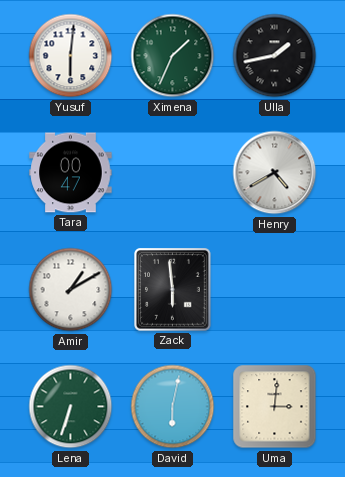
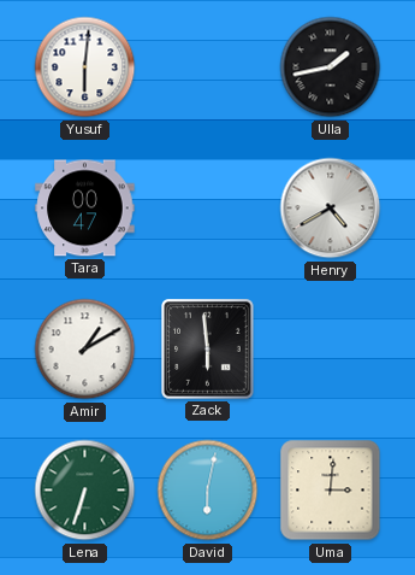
Ximena: 1:34 -> none (173, 56)
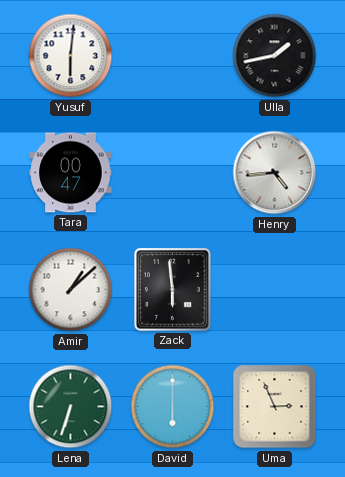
Henry: 4:40 -> 4:44 (275, 173)
Amir: 1:10 -> 1:08 (71, 290)
David: 6:02 -> 6:00 (173, 407)
Uma: 3:01 -> 2:56 (275, 407)
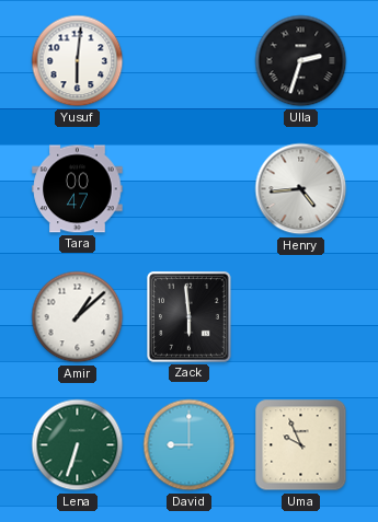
Ulla: 1:43 -> 2:33 (301, 61)
David: 6:00 -> 9:00 (190, 445)
Uma: 2:56 -> 9:56 (301, 445)
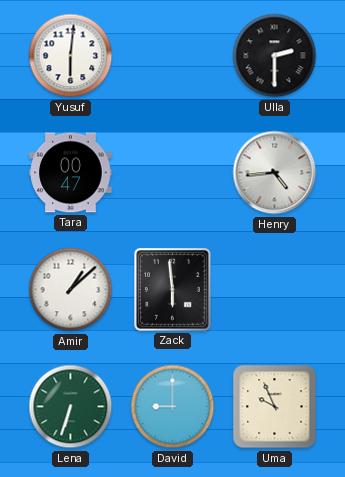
Ulla: 2:33 -> 2:30 (275, 56)
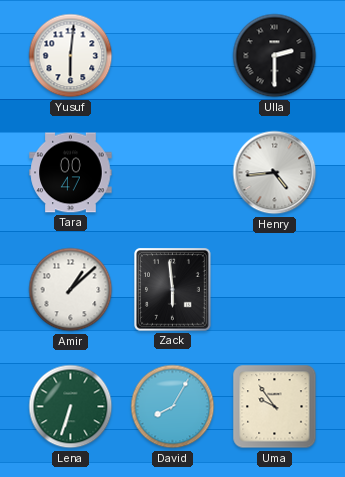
David: 9:00 -> 8:05 (173, 407)
Uma: 9:56 -> 9:54 (275, 407)
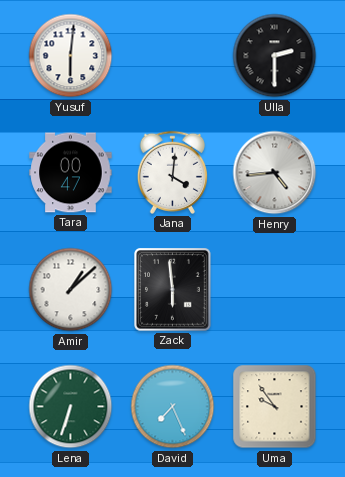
Jana: none -> 4:01 (172, 172)
David: 8:05 -> 7:26 (173, 407)
